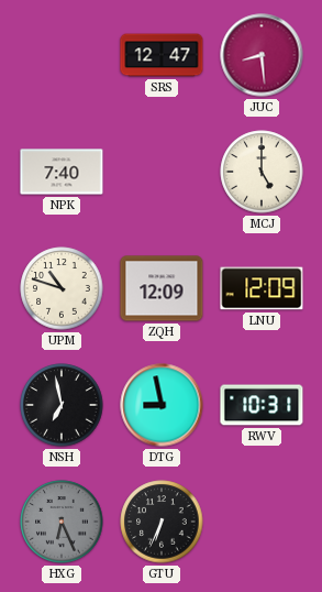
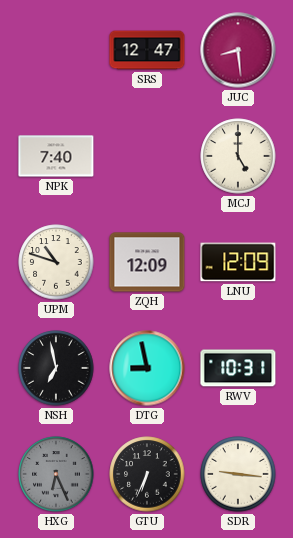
SDR: none -> 9:16 (238, 474)
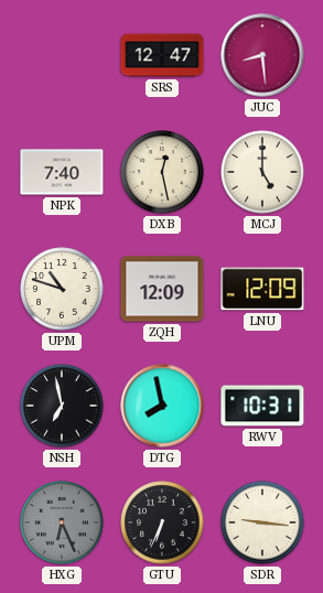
DXB: none -> 12:28 (162, 172)
DTG: 8:58 -> 7:58 (162, 406)
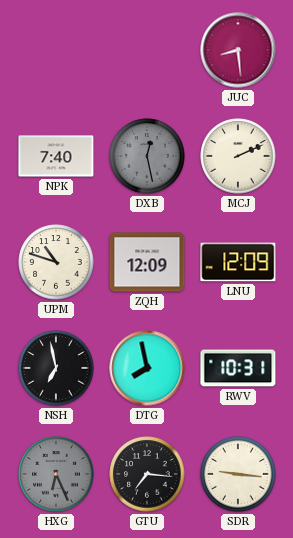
SRS: 12:47 -> none (162, 55)
DXB dial: cream -> grey (147, 156)
MCJ: 5:00 -> 2:11 (238, 156)
GTU: 6:34 -> 7:16 (147, 474)
